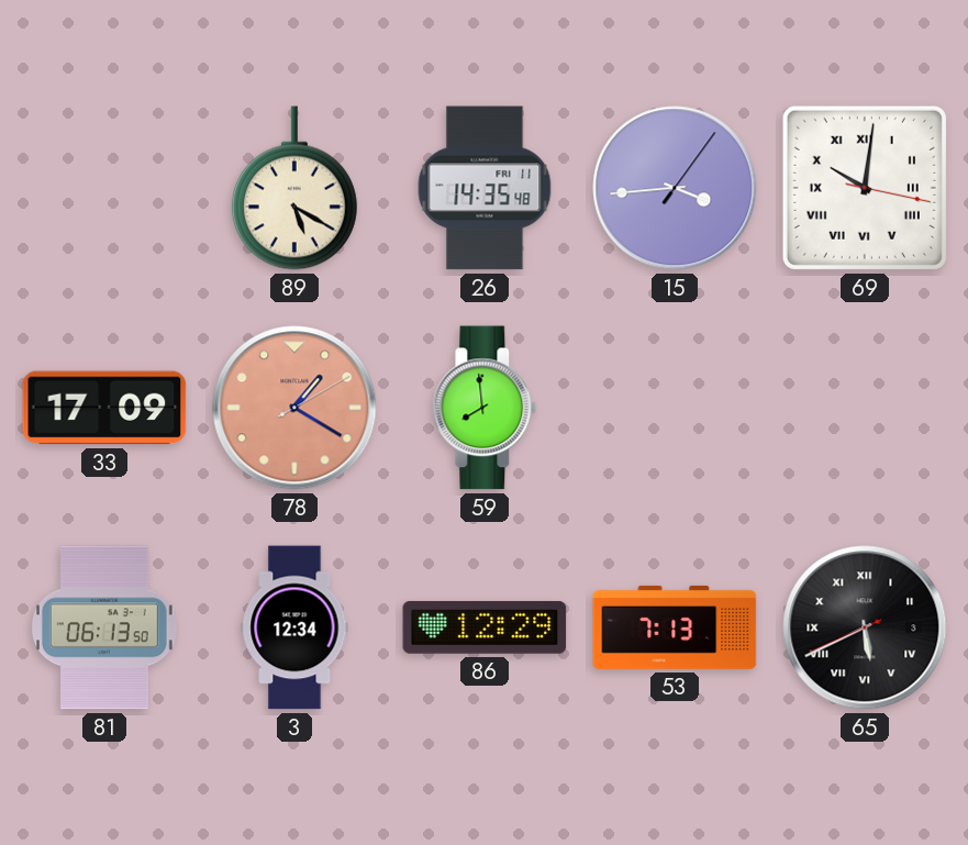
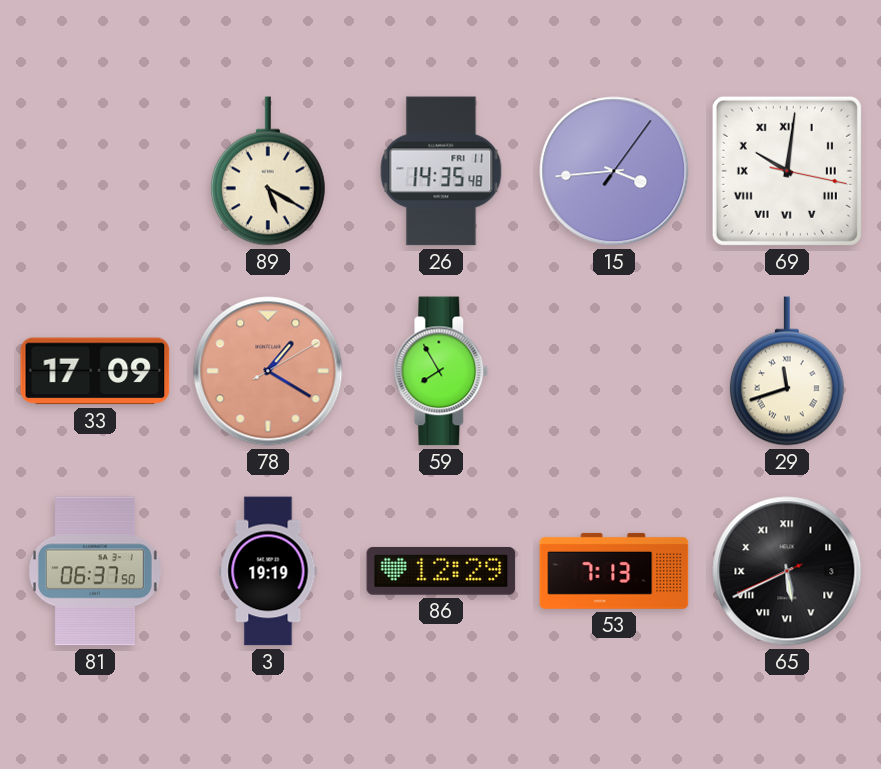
59: 7:59 -> 7:55 (441, 371)
29: none -> 11:42 (787, 371)
81: 06:13 -> 06:37 (95, 571)
3: 12:34 -> 19:19 (268, 571)
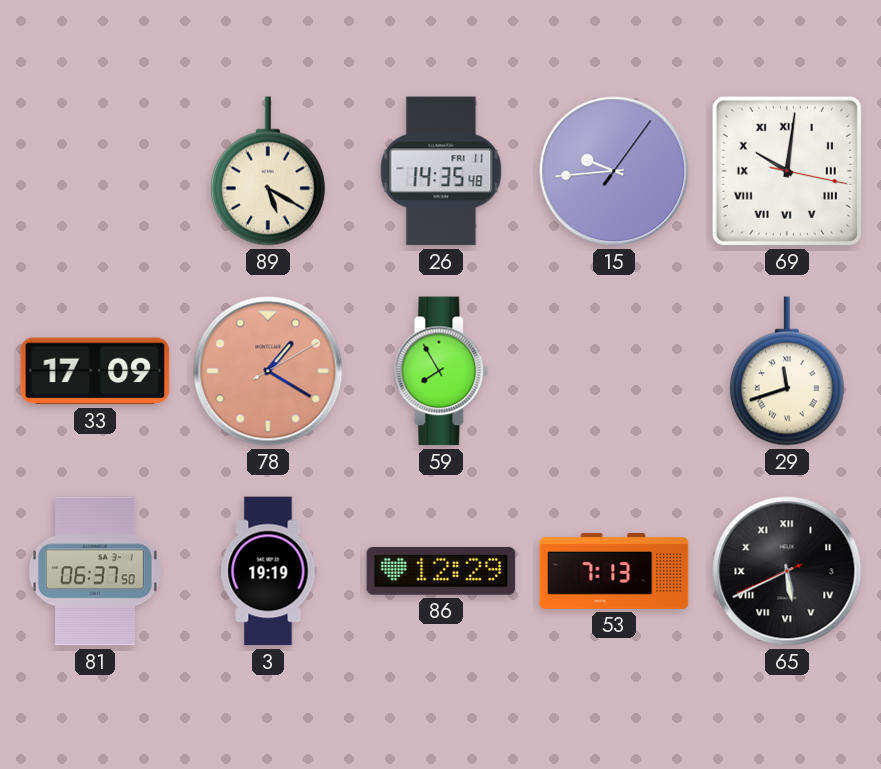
15: 3:44 -> 9:44 (614, 171)
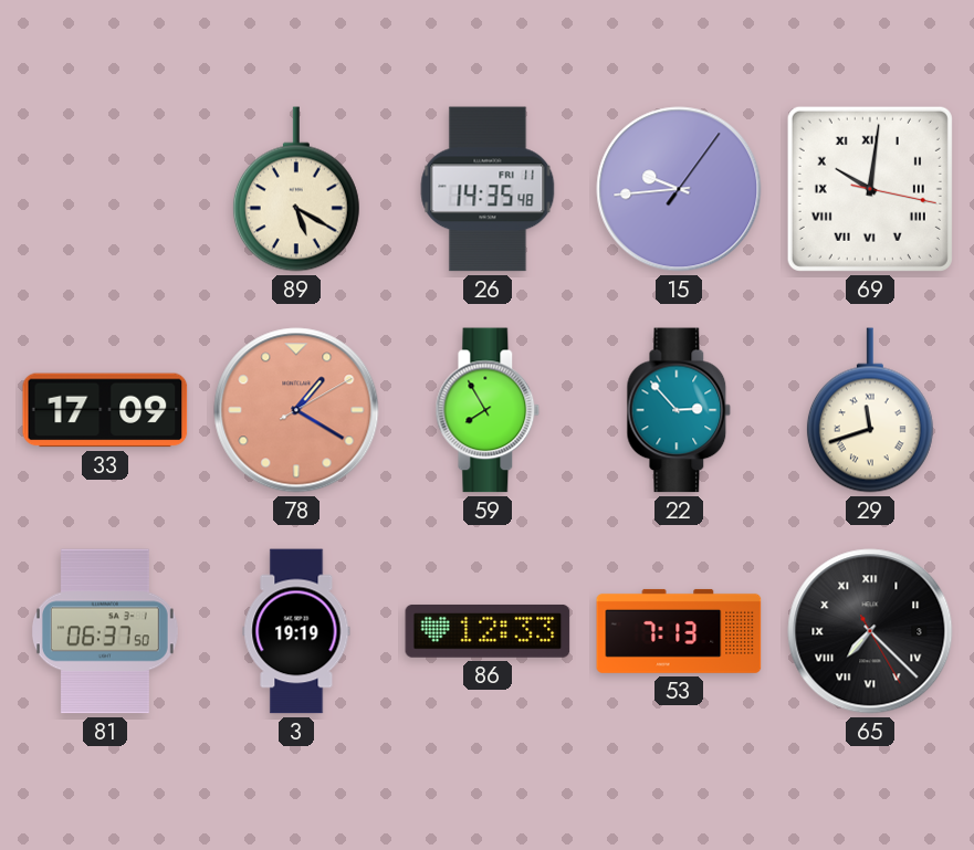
22: none -> 2:53 (679, 410)
86: 12:29 -> 12:33 (488, 631)
65: 5:40 -> 7:22 (870, 631)
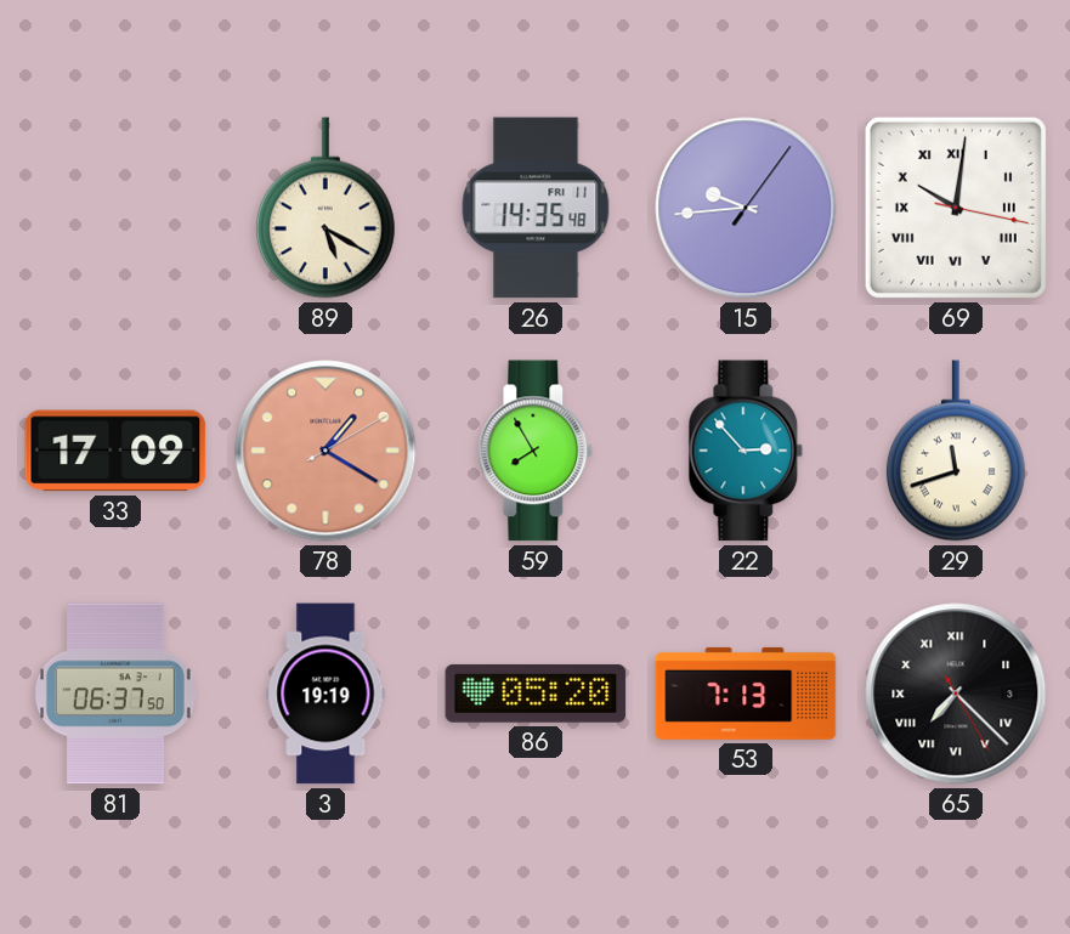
86: 12:33 -> 05:20 (536, 694)
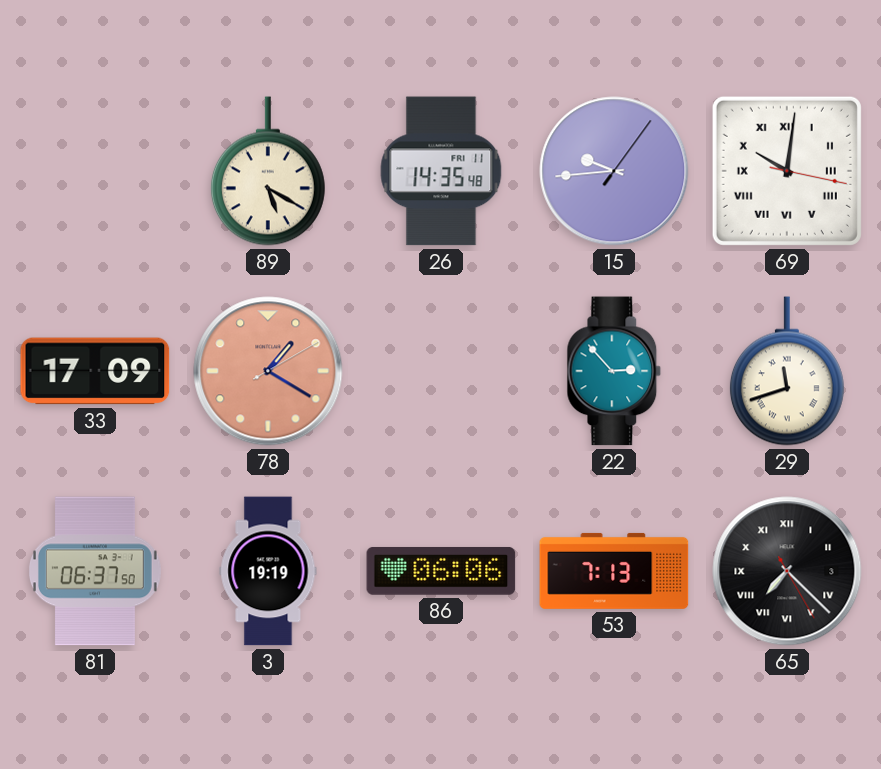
59: 7:55 -> none (536, 451)
86: 05:20 -> 06:06 (441, 571)
